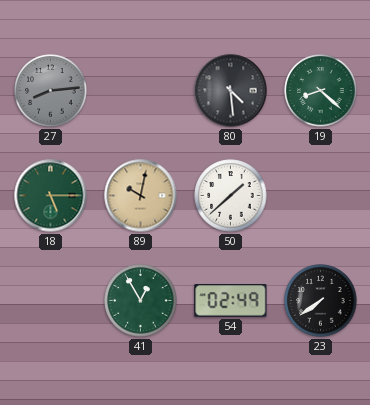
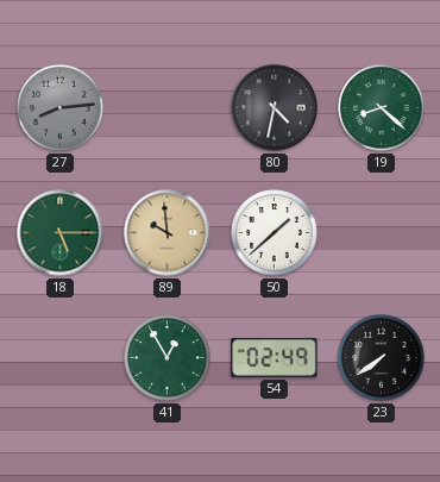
80: 4:29 -> 4:32 (275, 108)
89: 10:02 -> 9:59 (168, 233)
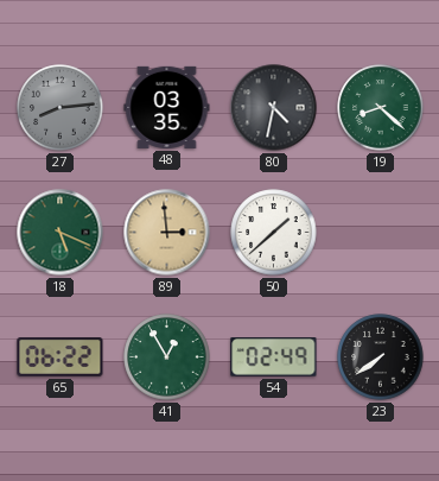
48: none -> 03:35 (167, 107)
18: 5:15 -> 5:19 (61, 233)
89: 9:59 -> 2:59 (167, 233)
65: none -> 06:22 (61, 357)
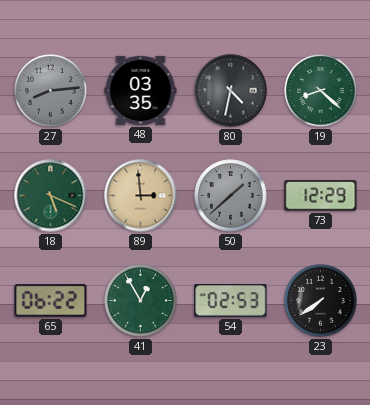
50 dial: white -> grey (231, 196)
73: none -> 12:29 (321, 196)
54: 02:49 -> 02:53 (231, 301)
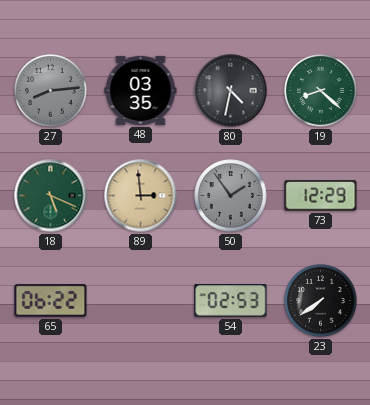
50: 1:38 -> 1:54 (231, 196)
41: 12:55 -> none (141, 301)
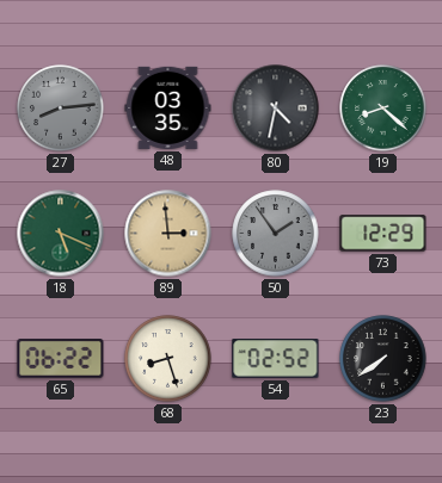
68: none -> 8:27 (168, 359)
54: 02:53 -> 02:52 (276, 359)
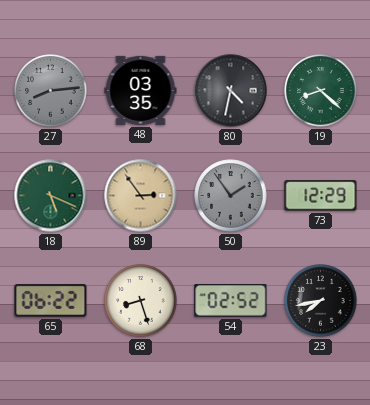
89: 2:59 -> 2:54 (141, 196)
23: 7:39 -> 7:43 (321, 301)
